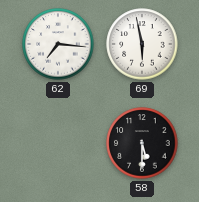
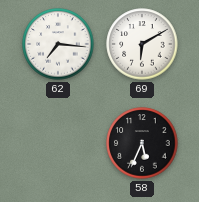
69: 5:58 -> 6:10 (142, 44)
58: 5:30 -> 5:34 (142, 143)
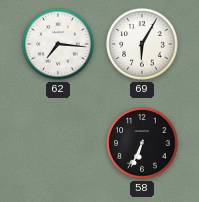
69: 6:10 -> 6:05 (142, 44)
58: 5:34 -> 6:34 (142, 143)
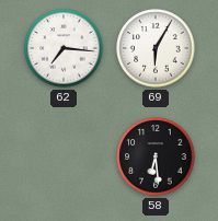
58: 6:34 -> 6:29 (156, 156)
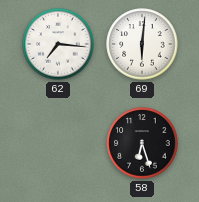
69: 6:05 -> 6:01 (142, 44)
58: 6:29 -> 6:27 (142, 143)
